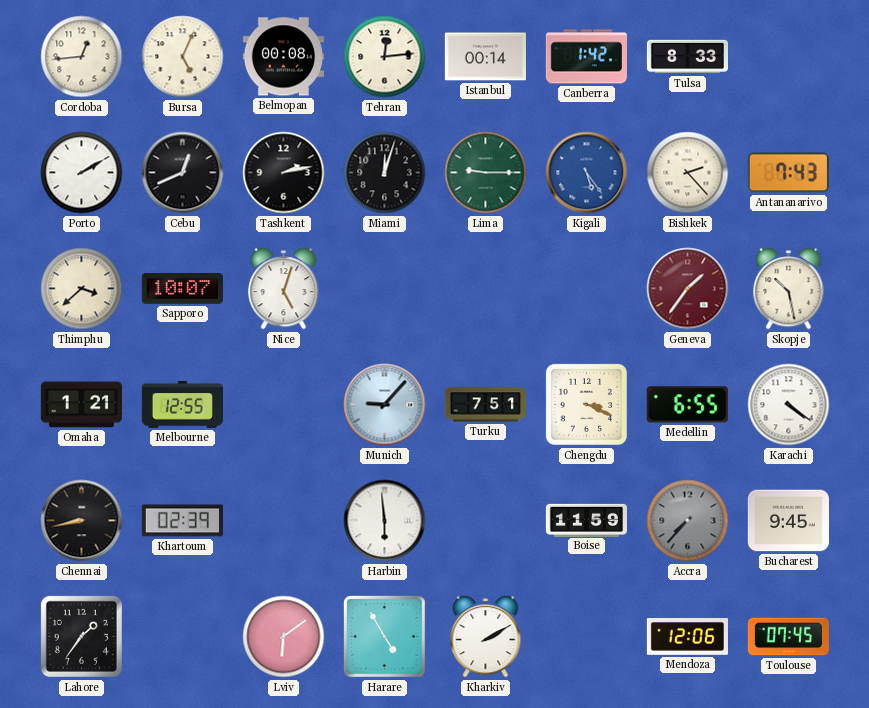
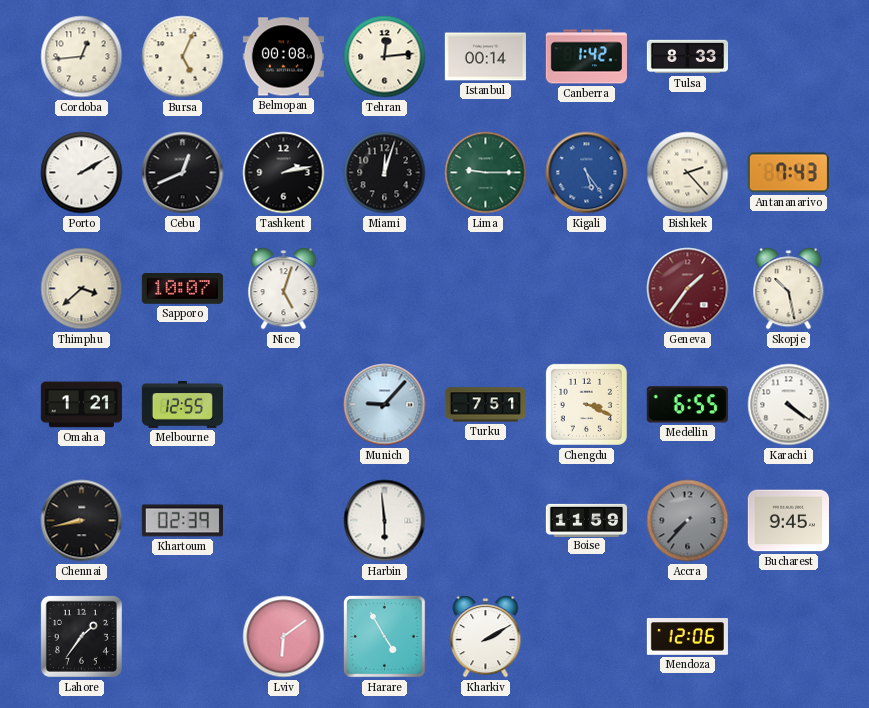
Toulouse: 07:45 -> none (788, 637)
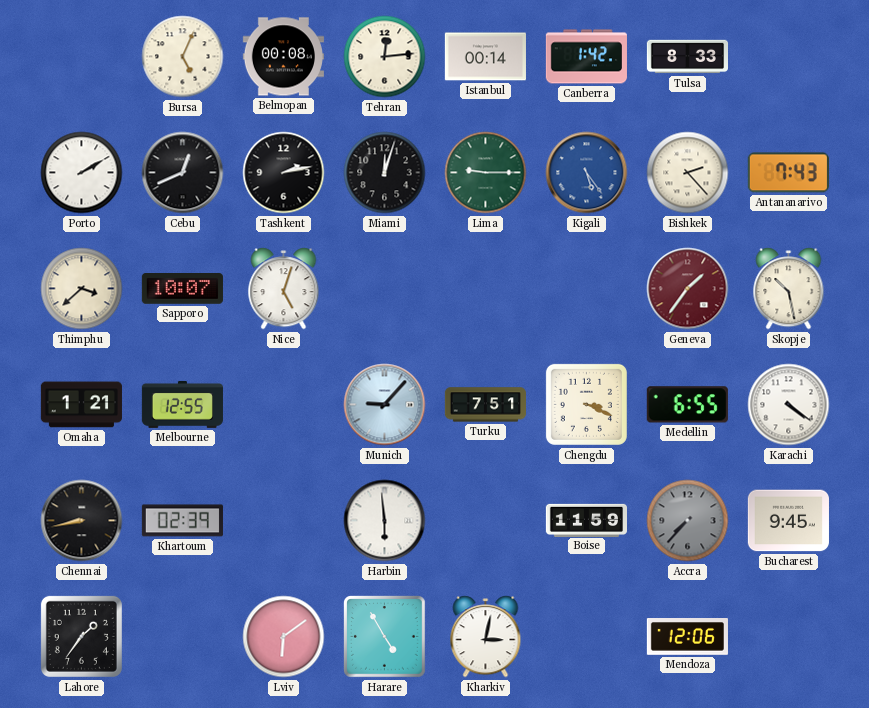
Cordoba: 12:44 -> none (82, 57)
Kharkiv: 2:10 -> 3:02 (486, 637)
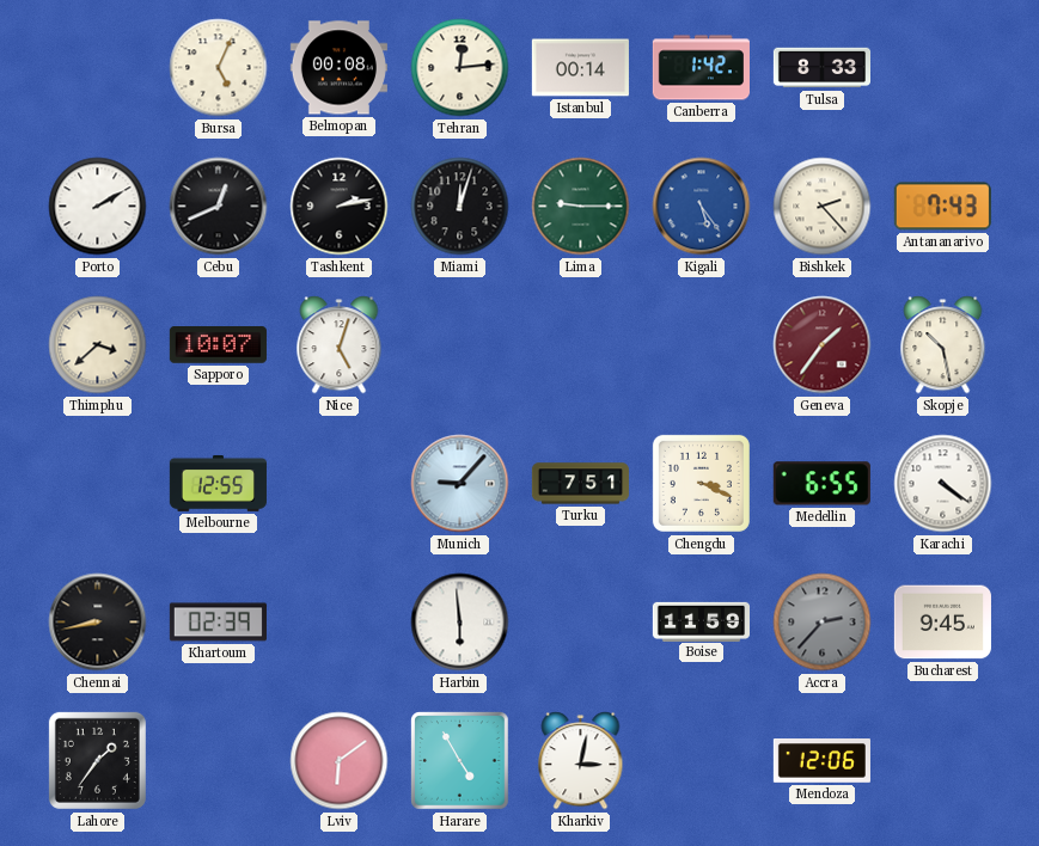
Omaha: 1:21 -> none (81, 405)
Accra: 7:37 -> 2:37 (823, 623)
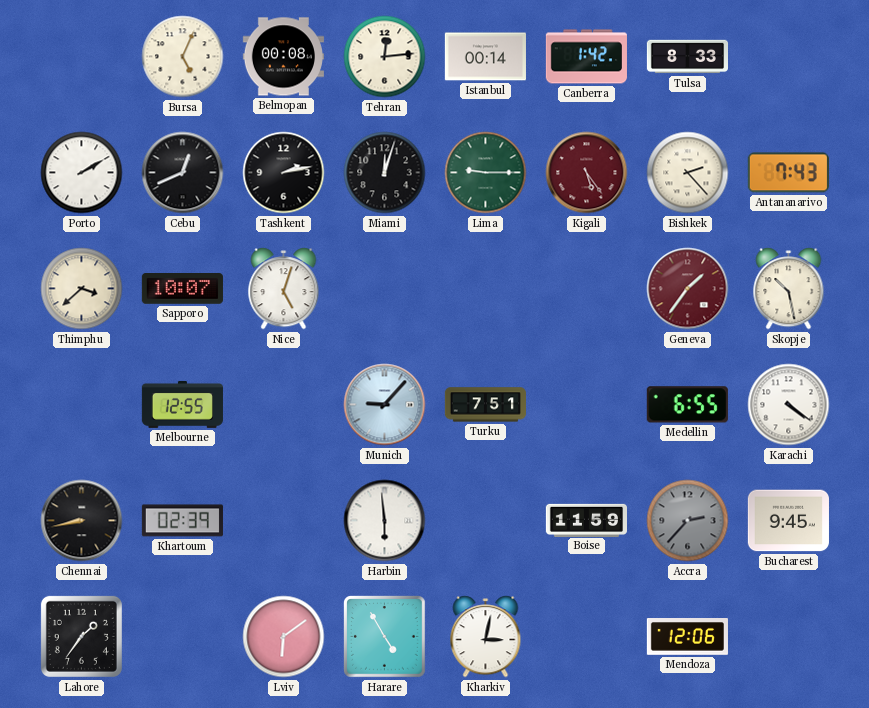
Kigali dial: blue -> burgundy (587, 173)
Chengdu: 3:19 -> none (701, 483)
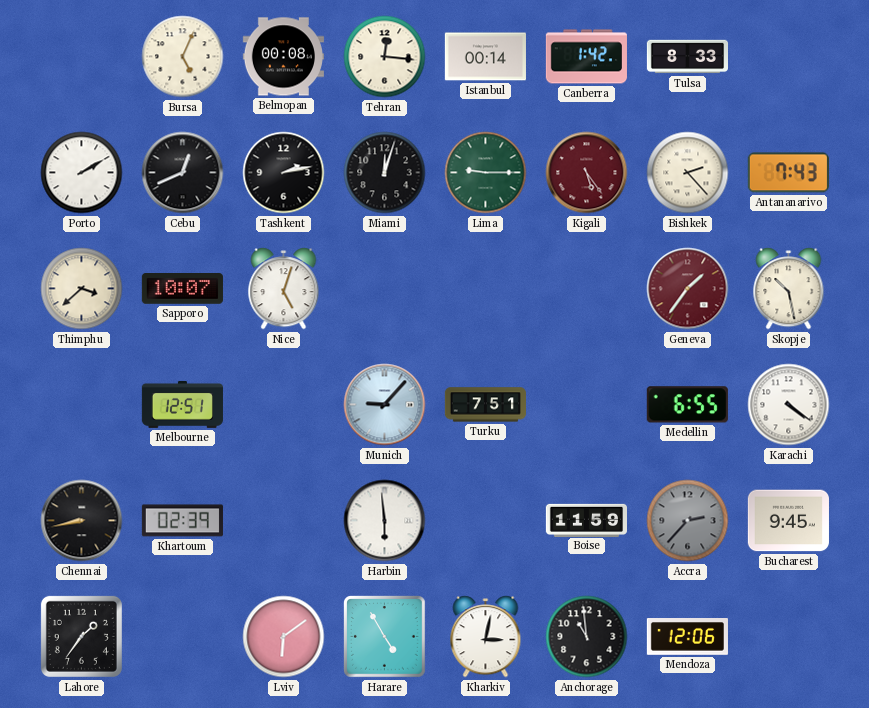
Tehran: 12:14 -> 12:16 (385, 57)
Melbourne: 12:55 -> 12:51 (182, 404)
Anchorage: none -> 10:59 (587, 637)
